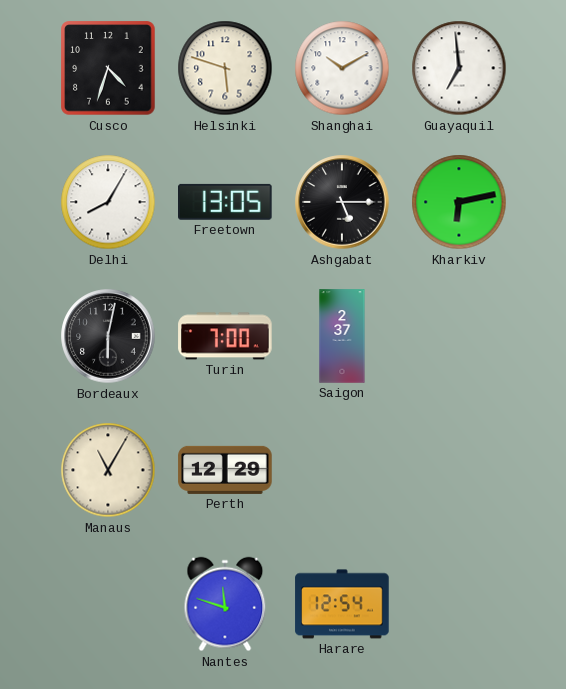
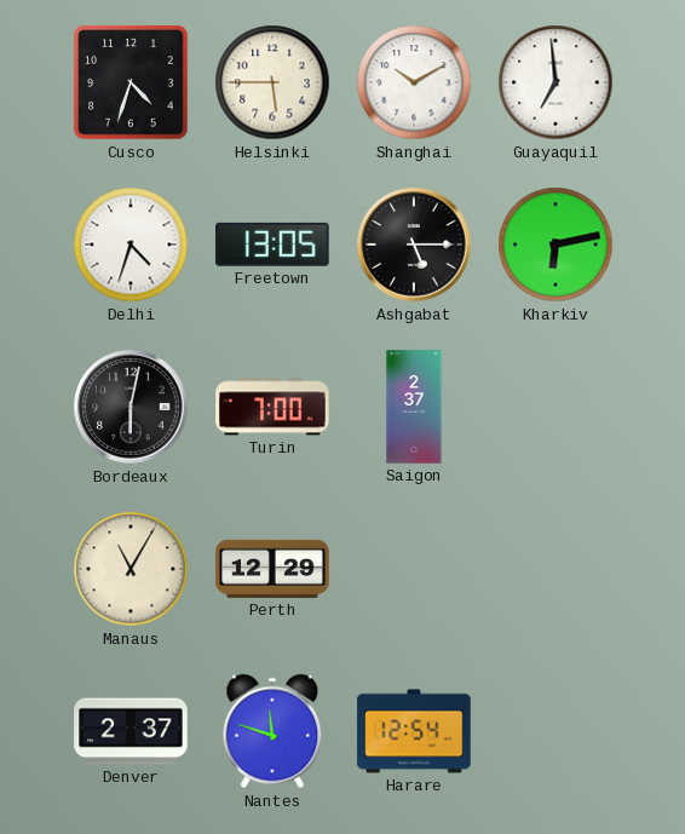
Helsinki: 5:48 -> 5:45 (272, 82)
Delhi: 8:05 -> 4:33 (131, 245)
Denver: none -> 2:37 (131, 731)
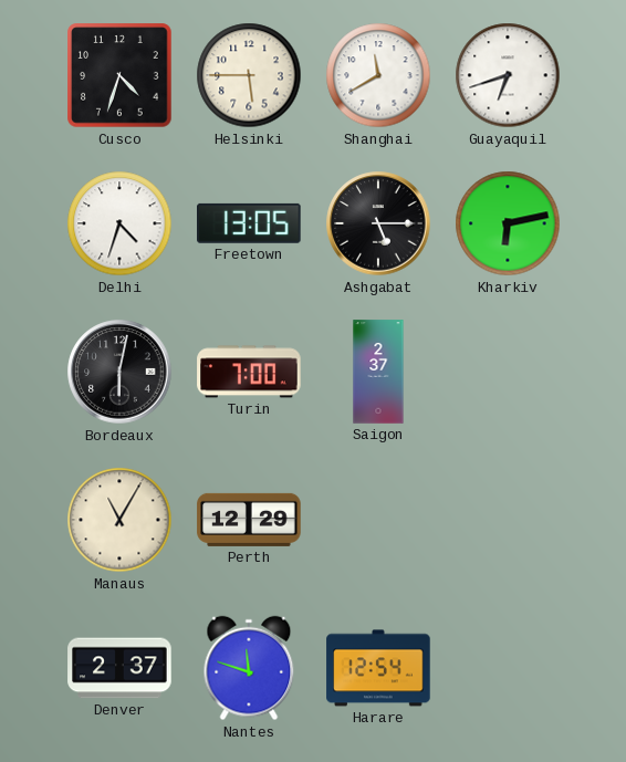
Shanghai: 10:10 -> 11:40 (378, 75)
Guayaquil: 6:59 -> 6:42 (508, 75)
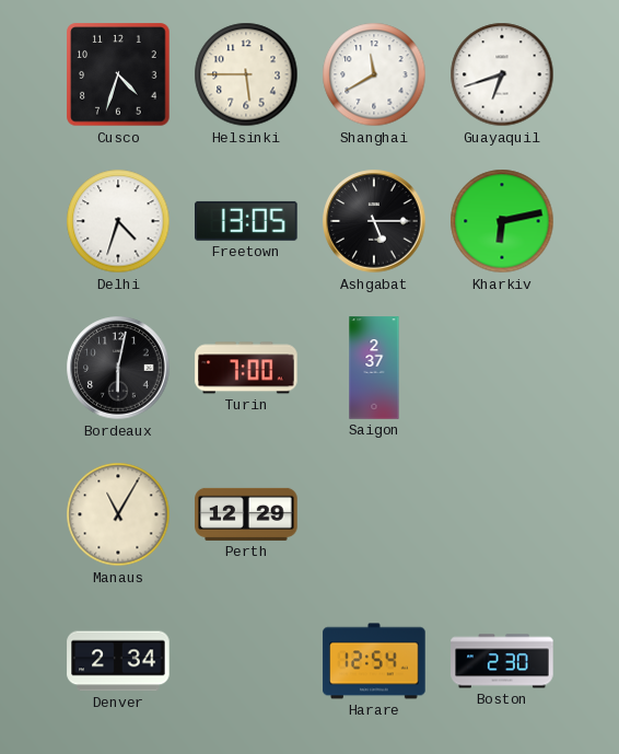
Denver: 2:37 -> 2:34 (118, 661)
Nantes: 11:48 -> none (249, 668)
Boston: none -> 2:30 (502, 661)
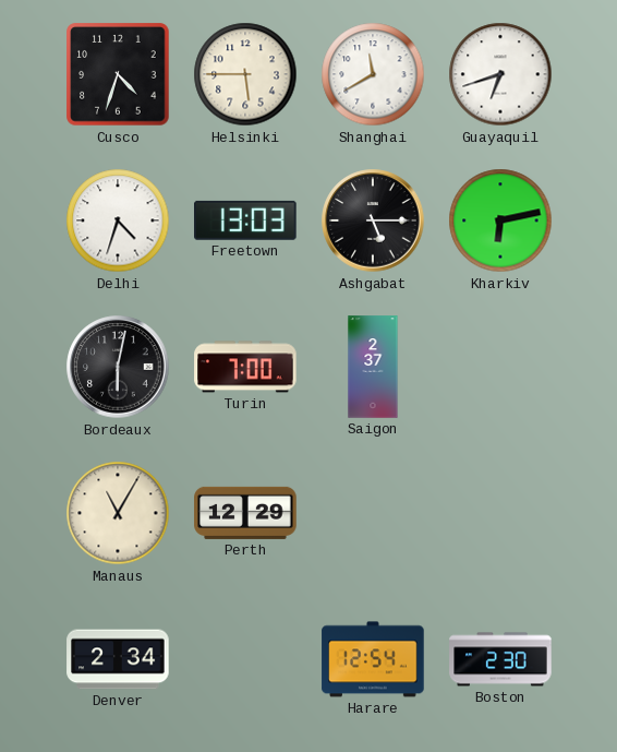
Freetown: 13:05 -> 13:03 (246, 220)
